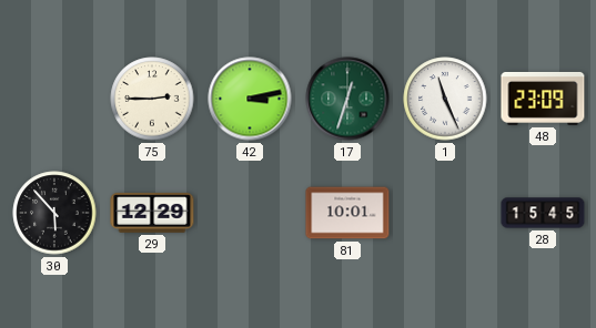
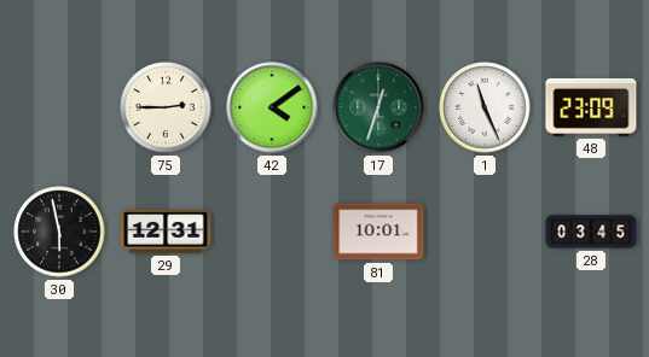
42: 3:13 -> 4:09 (272, 107)
30: 5:53 -> 5:58 (59, 232)
29: 12:29 -> 12:31 (166, 232)
28: 15:45 -> 03:45 (591, 232)
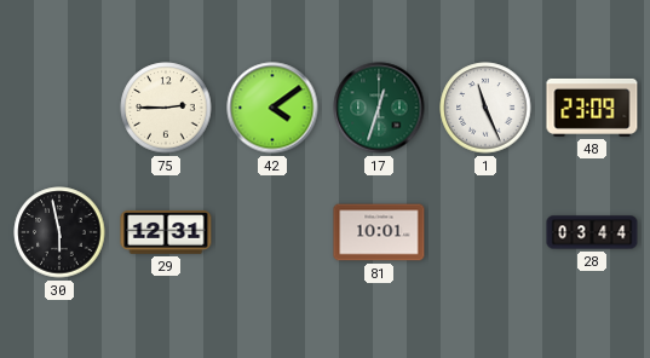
28: 03:45 -> 03:44 (592, 232)
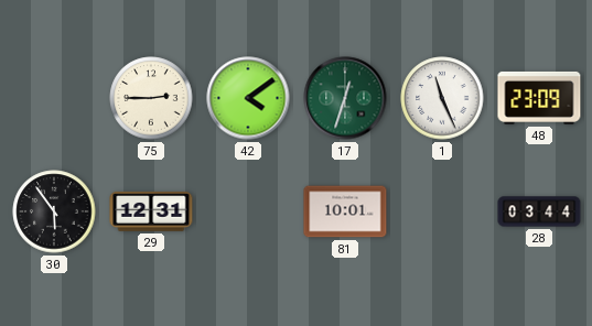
30: 5:58 -> 5:54 (54, 211)
